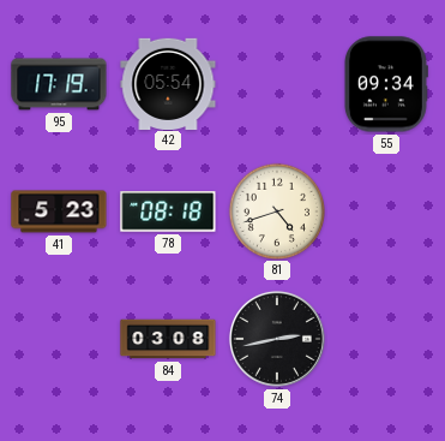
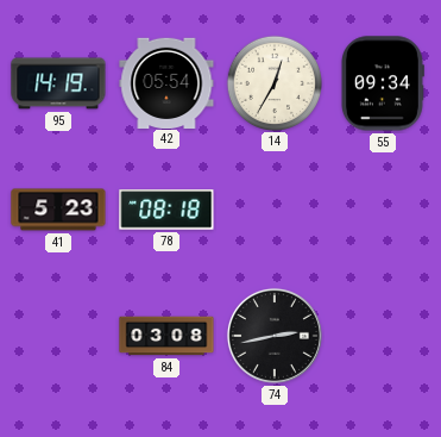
95: 17:19 -> 14:19 (58, 83)
14: none -> 12:35 (273, 82)
81: 4:42 -> none (276, 210)
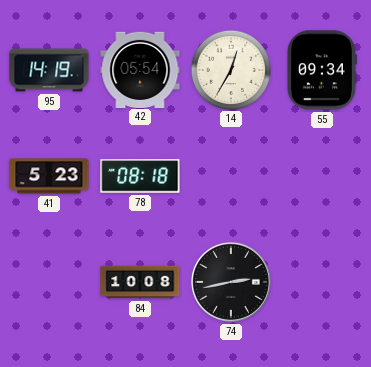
84: 03:08 -> 10:08 (140, 282)
